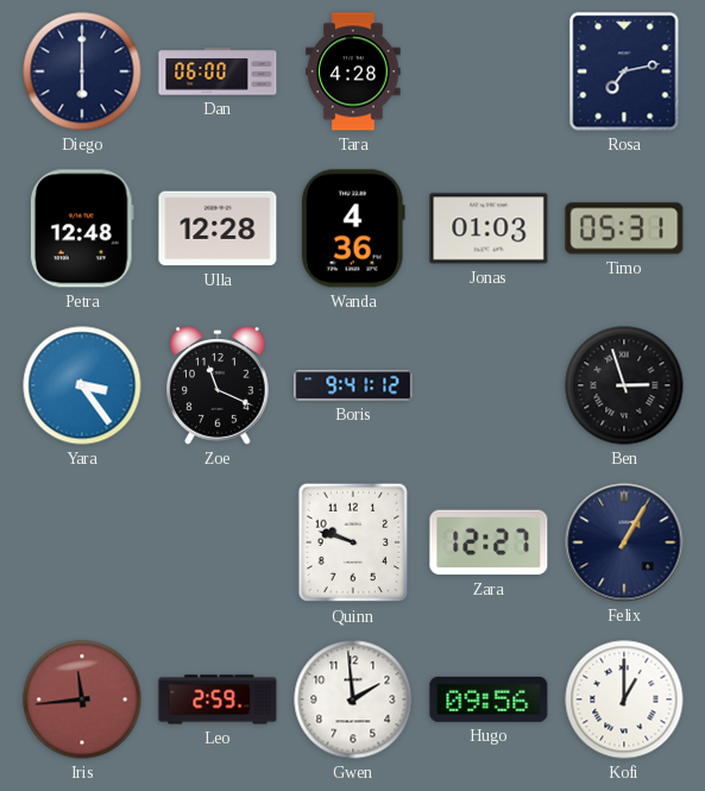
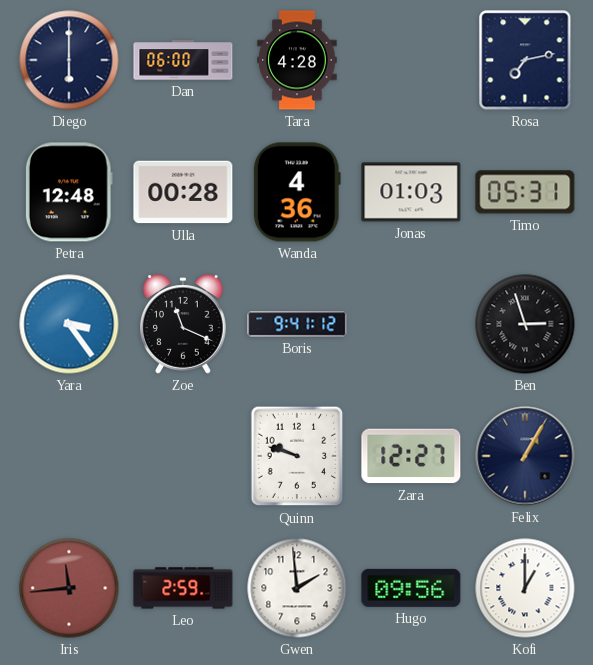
Ulla: 12:28 -> 00:28 (183, 192)
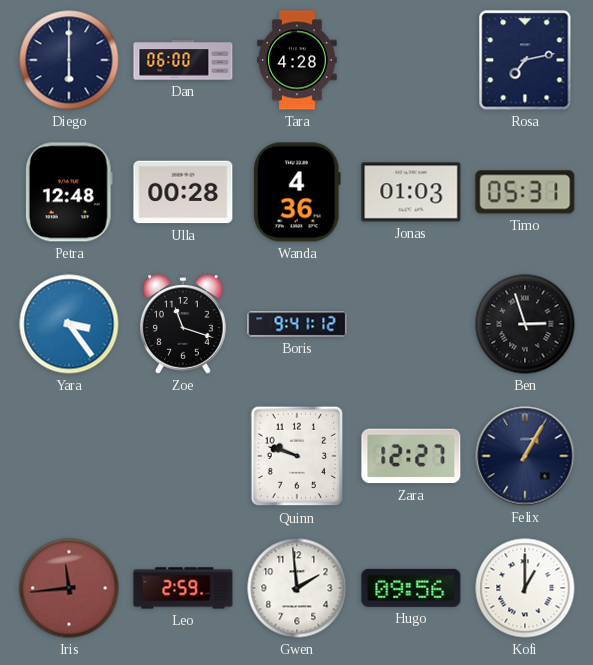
Zoe: 11:19 -> 11:18 (184, 324)
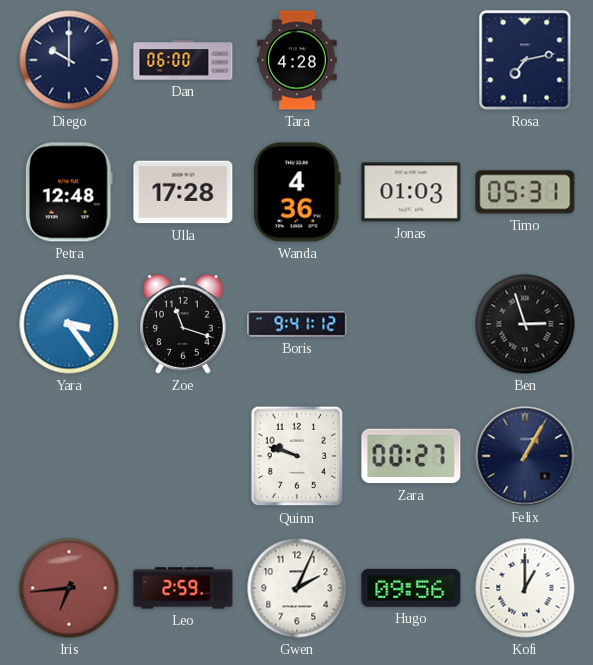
Diego: 6:00 -> 10:00 (69, 60)
Ulla: 00:28 -> 17:28 (183, 192)
Zara: 12:27 -> 00:27 (411, 456)
Iris: 11:44 -> 6:44 (69, 588)
Gwen: 1:59 -> 2:04 (297, 588)
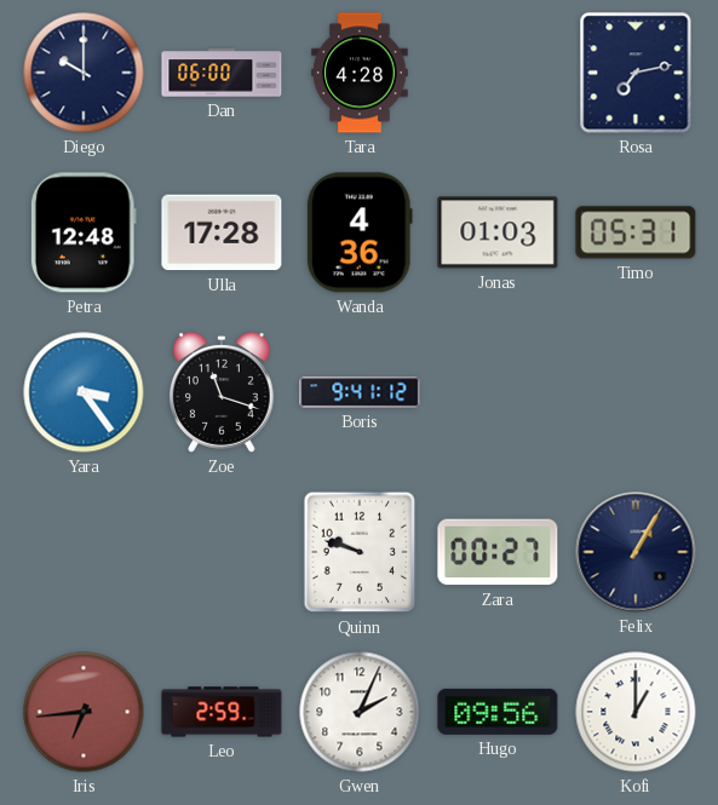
Ben: 2:57 -> none (525, 324)
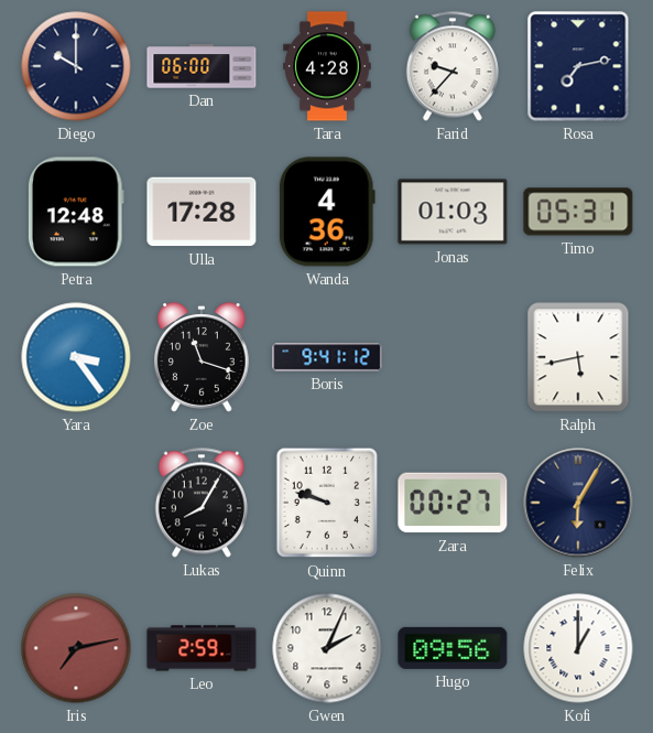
Farid: none -> 9:37 (453, 66)
Ralph: none -> 5:43 (578, 357)
Lukas: none -> 8:05 (202, 503)
Felix: 1:05 -> 6:05 (578, 503)
Iris: 6:44 -> 7:13 (76, 648)
